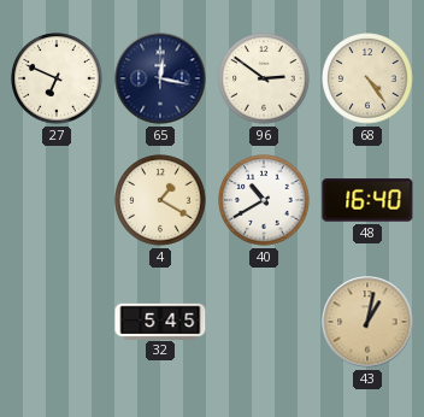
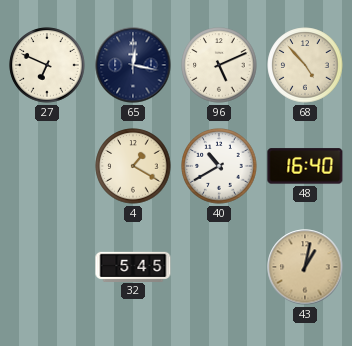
96: 2:51 -> 5:11 (219, 65)
68: 4:24 -> 4:53 (305, 65)
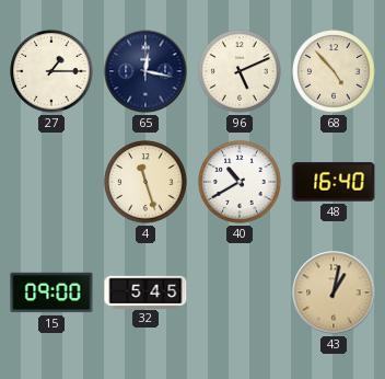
27: 6:49 -> 1:15 (51, 71)
4: 1:20 -> 11:27 (145, 182)
15: none -> 09:00 (51, 292)
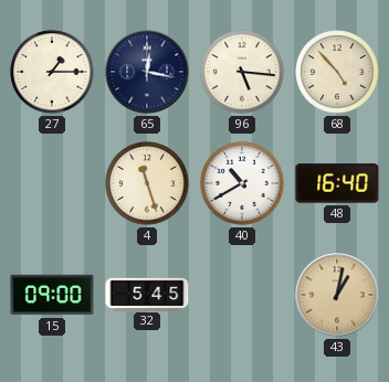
96: 5:11 -> 5:16 (242, 72)
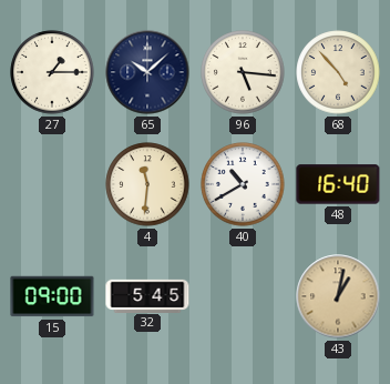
65: 12:17 -> 10:08 (147, 72)
4: 11:27 -> 11:31 (147, 184)
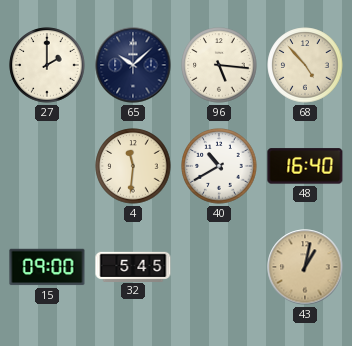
27: 1:15 -> 2:00 (47, 65)
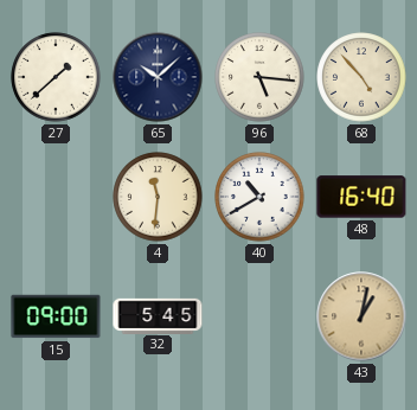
27: 2:00 -> 1:38 (56, 77)
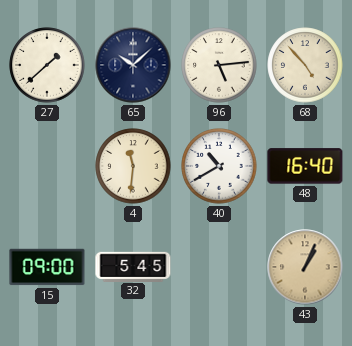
96: 5:16 -> 5:14 (219, 65)
43: 1:02 -> 1:04 (305, 267)
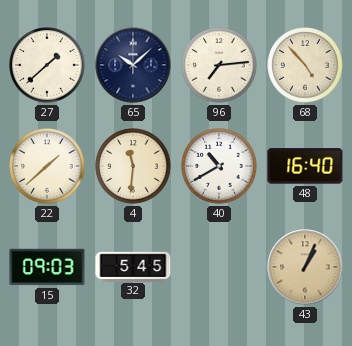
96: 5:14 -> 7:14 (219, 65)
22: none -> 1:38 (47, 166)
15: 09:00 -> 09:03 (47, 267)
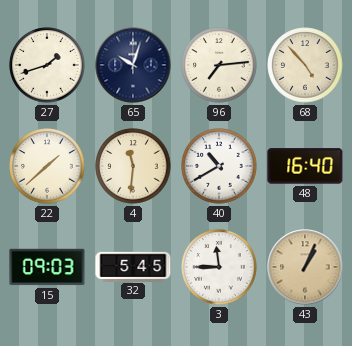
27: 1:38 -> 1:42 (47, 65)
65: 10:08 -> 10:03 (133, 65)
3: none -> 11:45 (219, 267)
